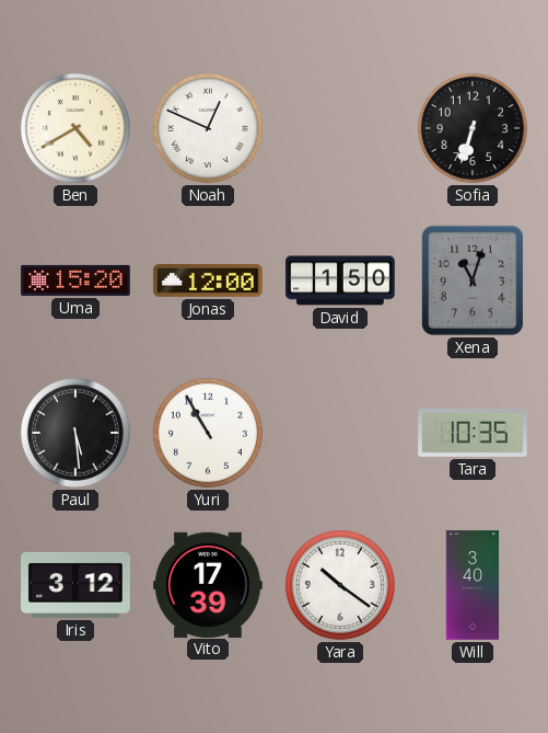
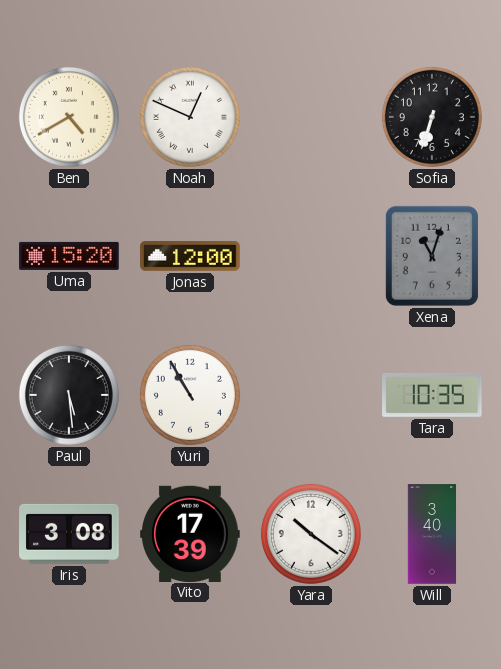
David: 1:50 -> none (340, 280)
Iris: 3:12 -> 3:08 (69, 534)
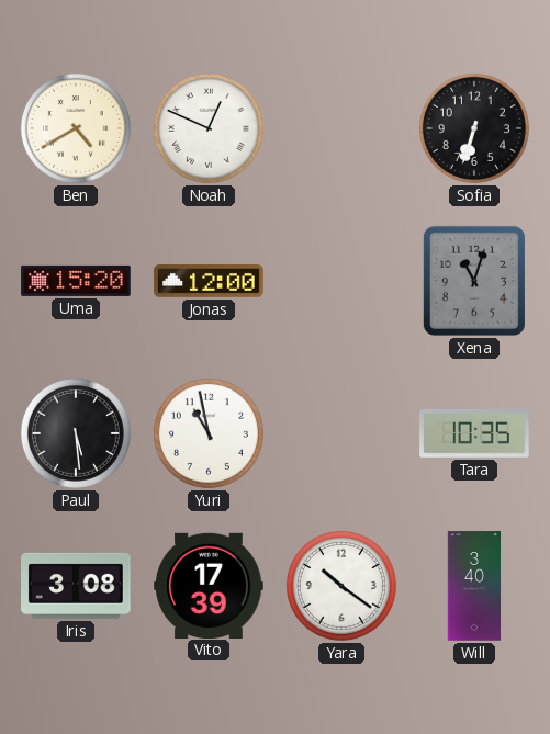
Yuri: 10:55 -> 10:58 (209, 433)
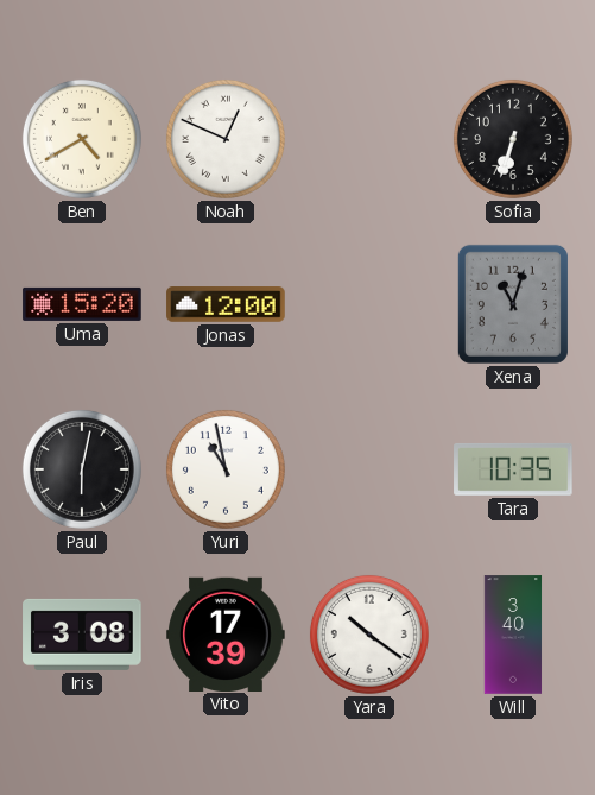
Paul: 5:29 -> 6:02 (82, 469)
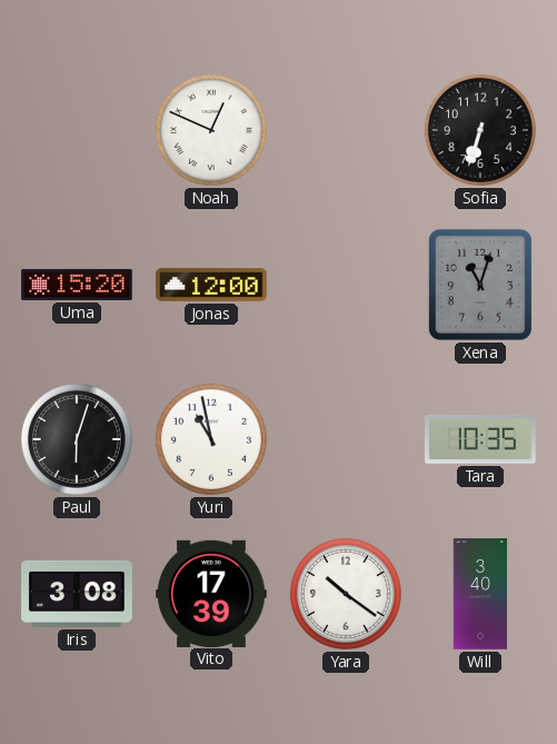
Ben: 4:40 -> none (82, 139)
Paul: 6:02 -> 6:03 (77, 439)
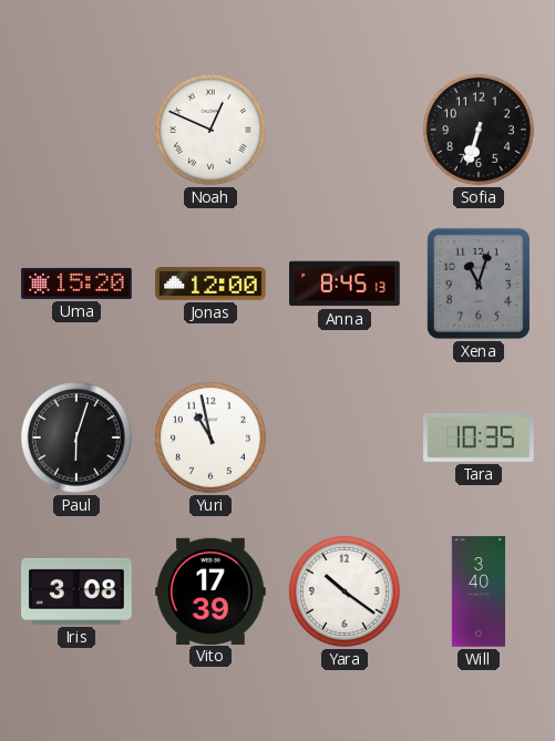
Anna: none -> 8:45 (345, 284)
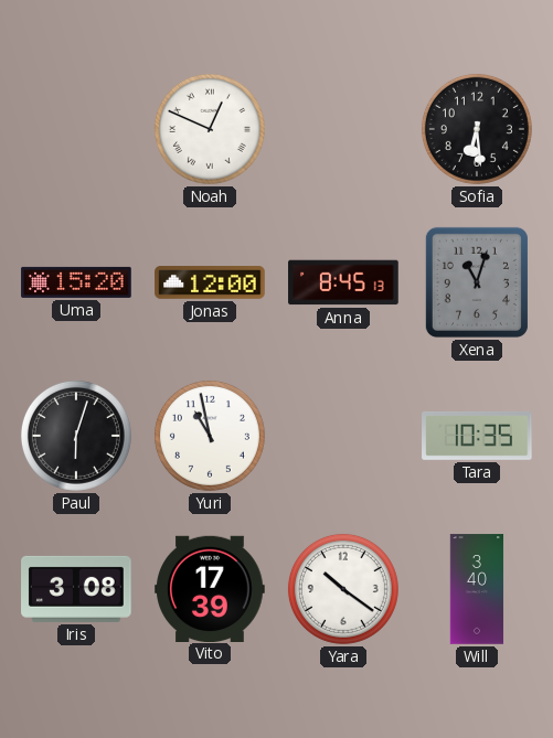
Sofia: 6:33 -> 6:29 (477, 129)
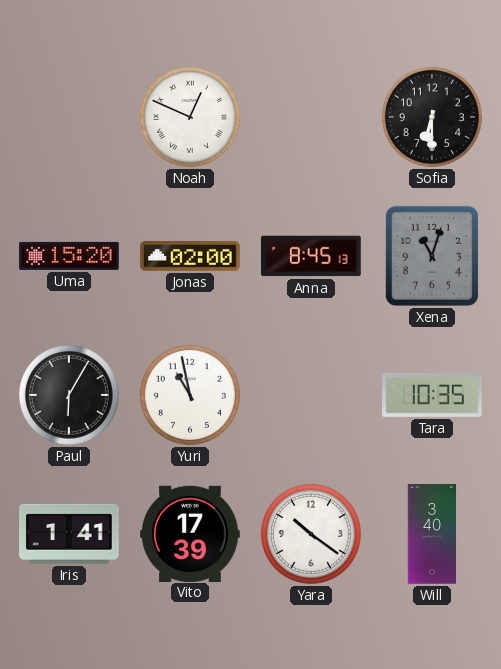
Sofia: 6:29 -> 6:30 (432, 117)
Jonas: 12:00 -> 02:00 (190, 256)
Paul: 6:03 -> 6:05 (69, 395)
Iris: 3:08 -> 1:41 (69, 534)
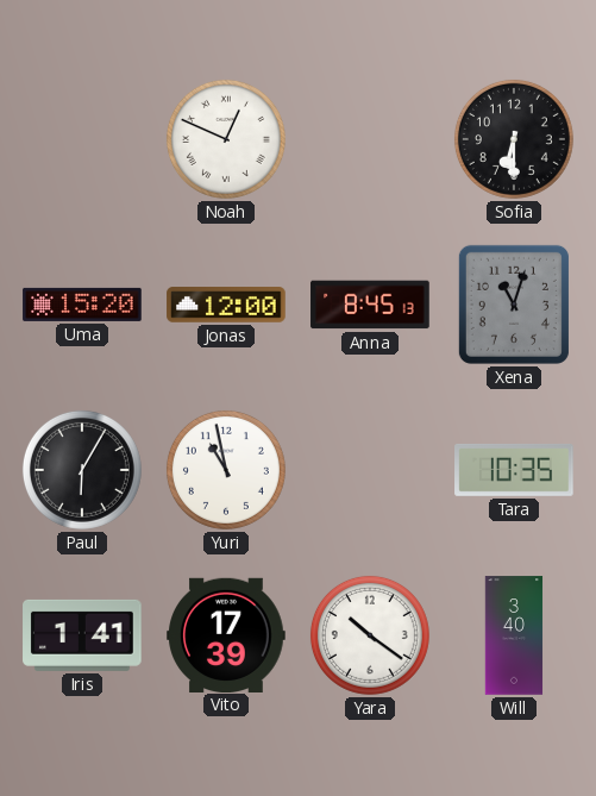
Jonas: 02:00 -> 12:00 (226, 305)
